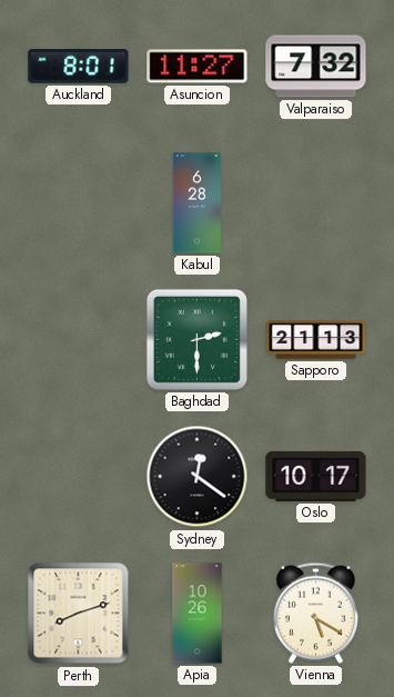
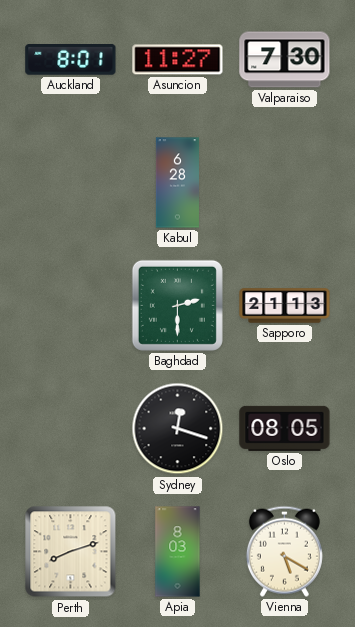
Valparaiso: 7:32 -> 7:30 (285, 60)
Sydney: 12:21 -> 12:18 (178, 429)
Oslo: 10:17 -> 08:05 (285, 428)
Apia: 10:26 -> 8:03 (178, 552)
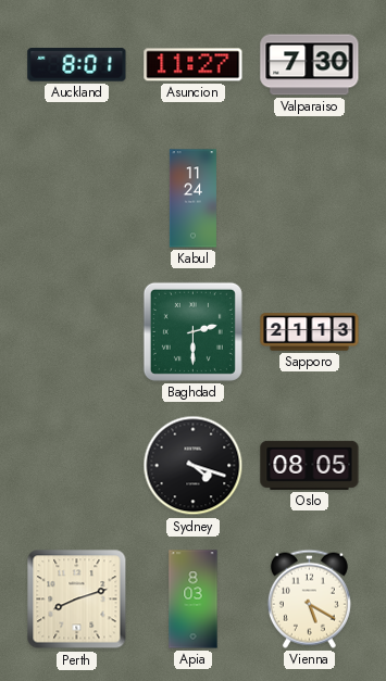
Kabul: 6:28 -> 11:24 (192, 199)
Sydney: 12:18 -> 4:18 (194, 466)
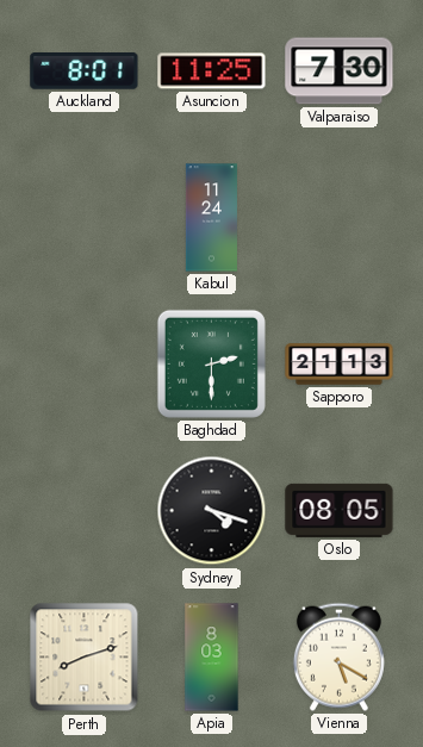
Asuncion: 11:27 -> 11:25 (212, 71)
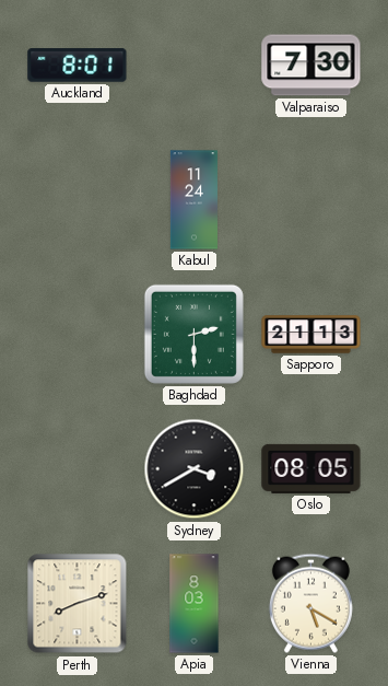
Asuncion: 11:25 -> none (212, 71)
Sydney: 4:18 -> 3:40 (195, 469)
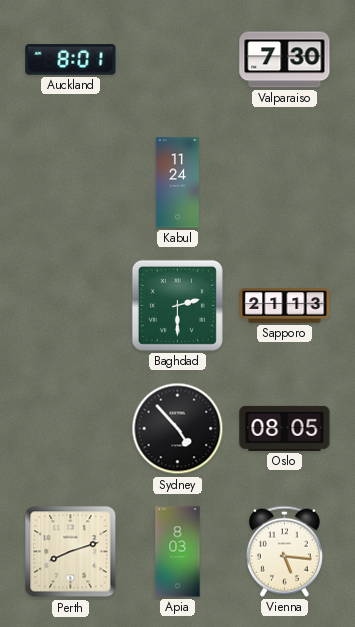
Sydney: 3:40 -> 4:53 (178, 429)
Vienna: 5:20 -> 5:16 (284, 551)
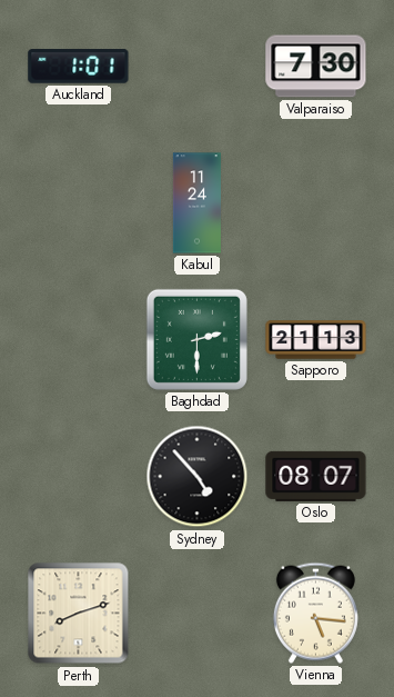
Auckland: 8:01 -> 1:01 (79, 67)
Oslo: 08:05 -> 08:07 (316, 476)
Apia: 8:03 -> none (178, 552)
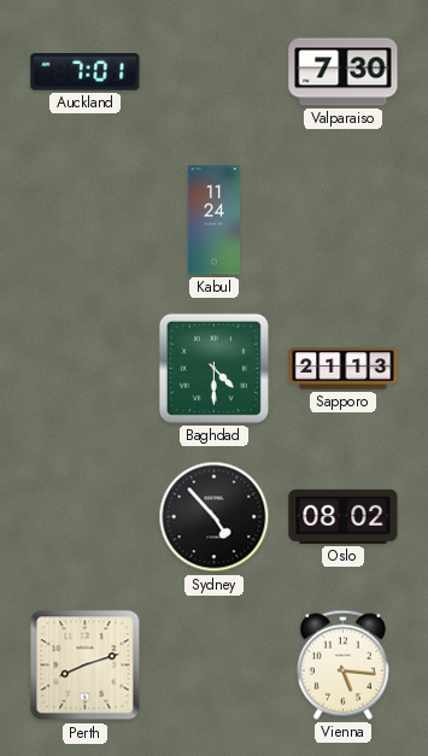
Auckland: 1:01 -> 7:01 (86, 72)
Baghdad: 2:30 -> 4:30 (213, 368)
Oslo: 08:07 -> 08:02 (344, 516)
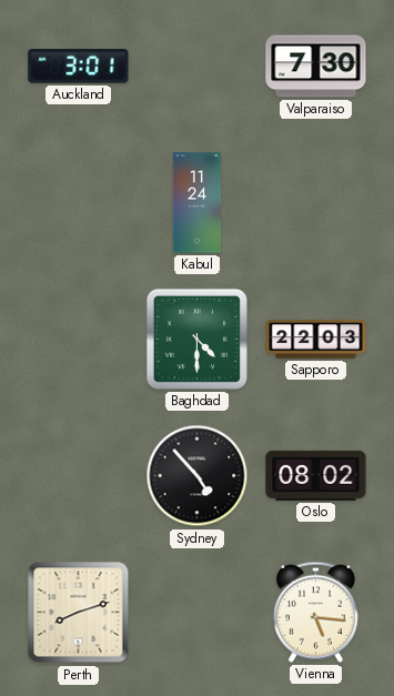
Auckland: 7:01 -> 3:01 (79, 67)
Sapporo: 21:13 -> 22:03 (316, 340)
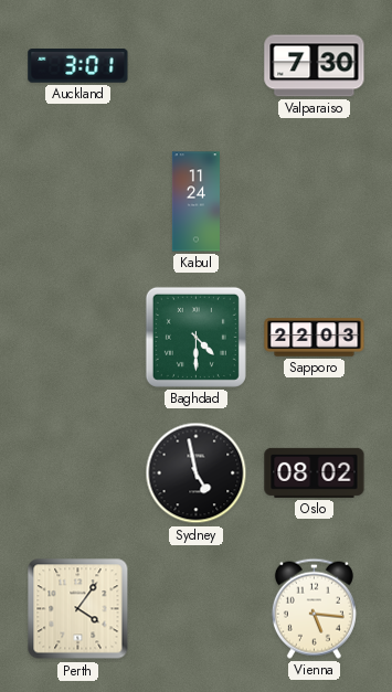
Sydney: 4:53 -> 4:58 (197, 473)
Perth: 8:12 -> 4:06 (78, 609)
